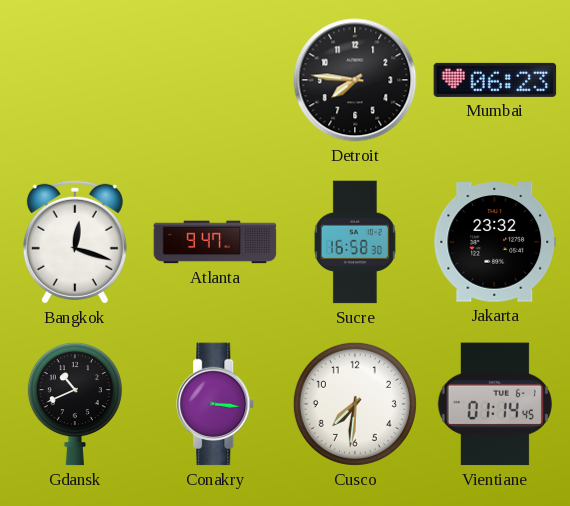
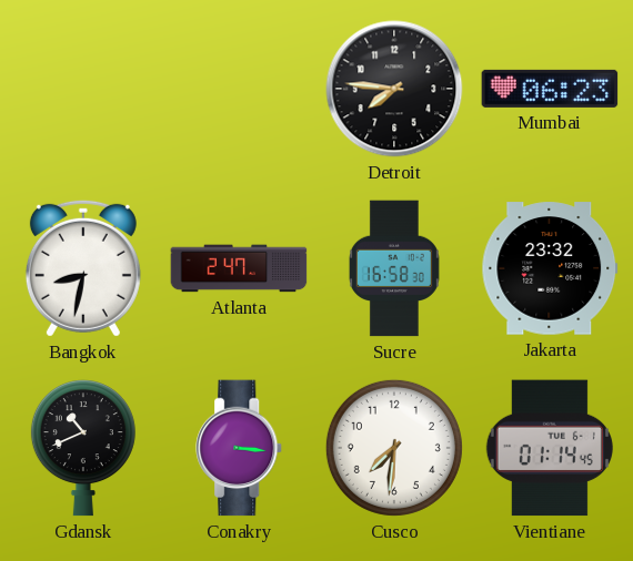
Bangkok: 12:18 -> 8:32 (83, 268)
Atlanta: 9:47 -> 2:47 (239, 268)
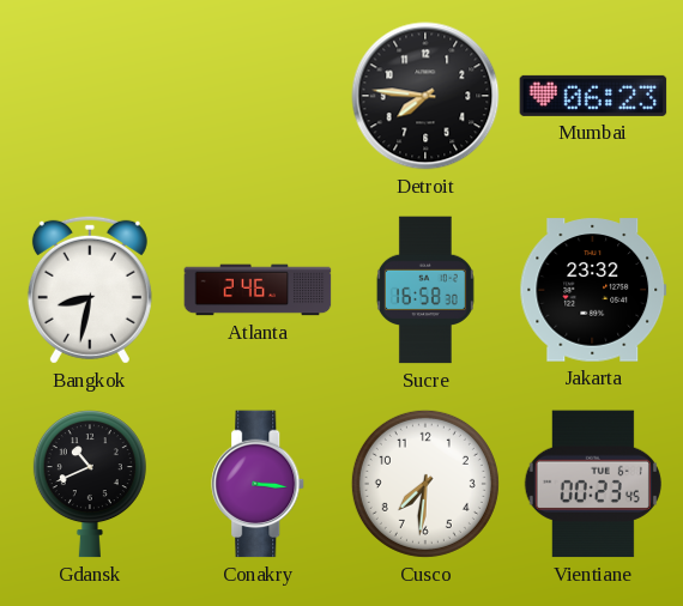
Atlanta: 2:47 -> 2:46 (258, 290)
Vientiane: 01:14 -> 00:23 (593, 484)
